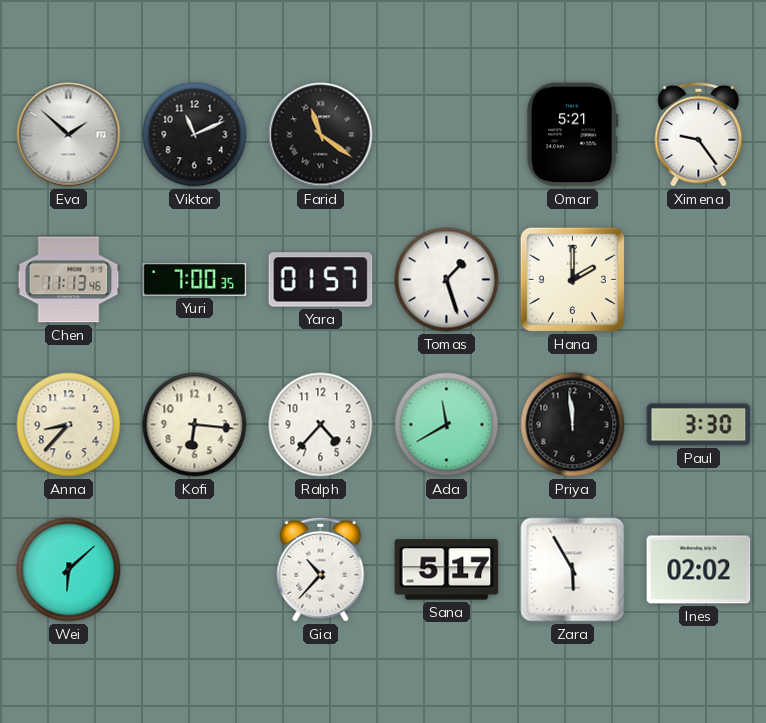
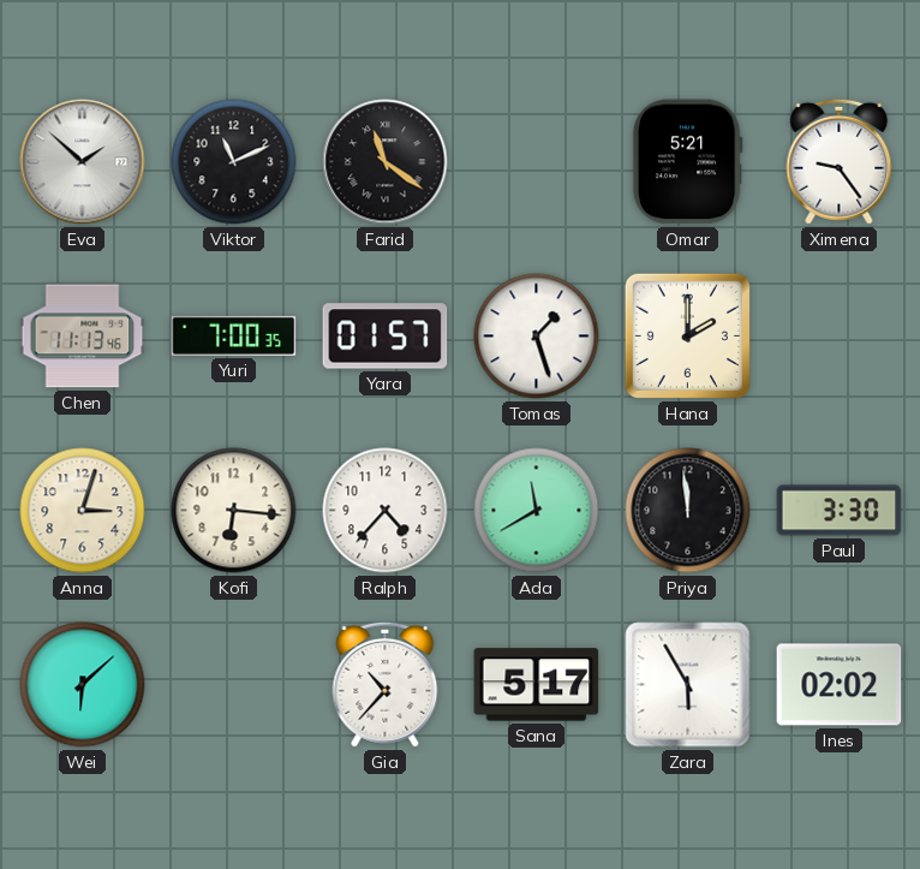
Anna: 8:37 -> 3:03 (83, 511)
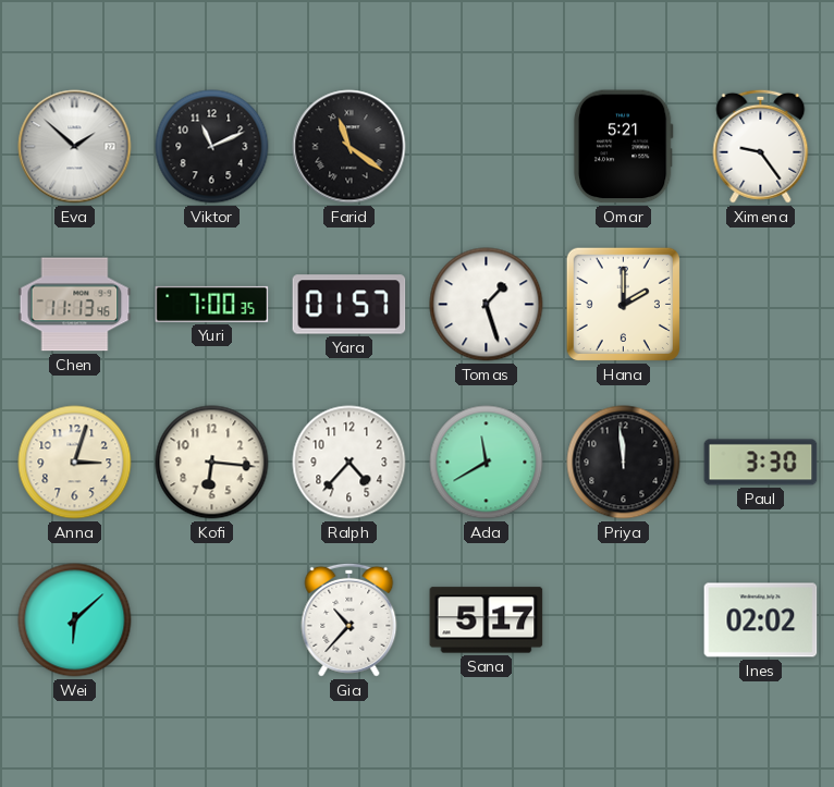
Zara: 5:55 -> none (688, 685)
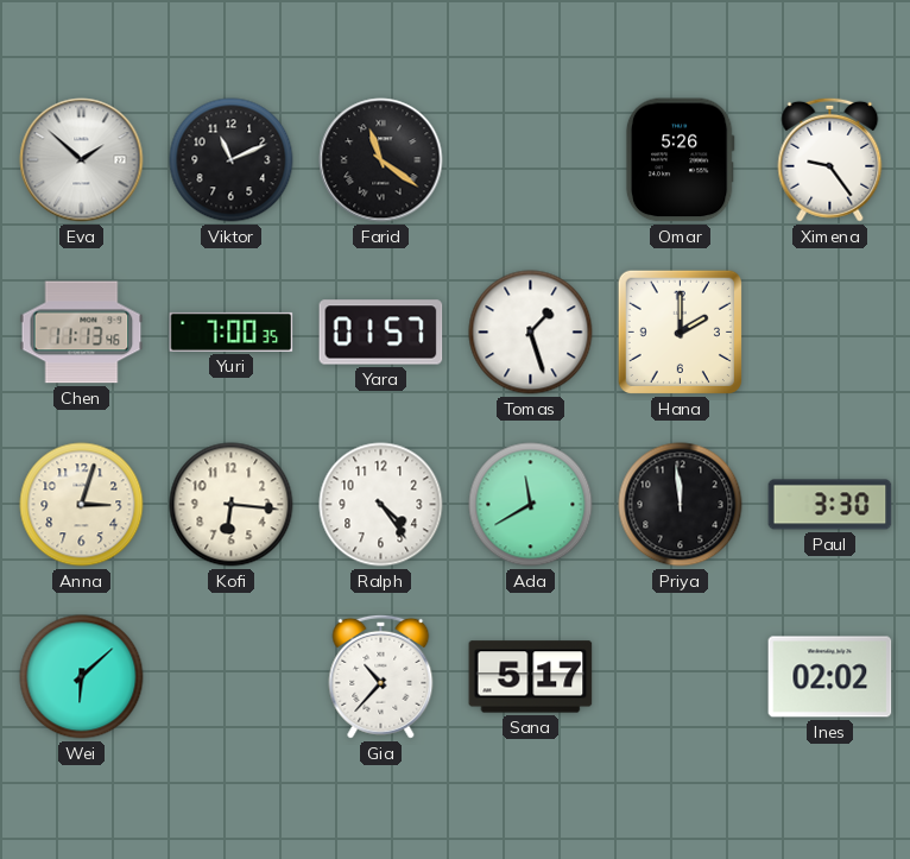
Omar: 5:21 -> 5:26 (680, 160)
Ralph: 4:37 -> 4:24 (381, 505)
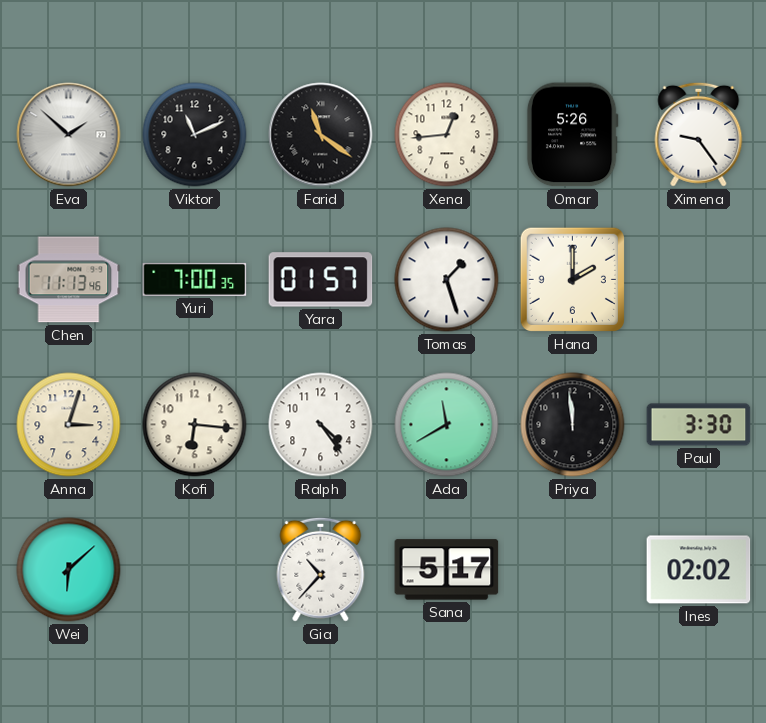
Xena: none -> 12:44 (447, 135)
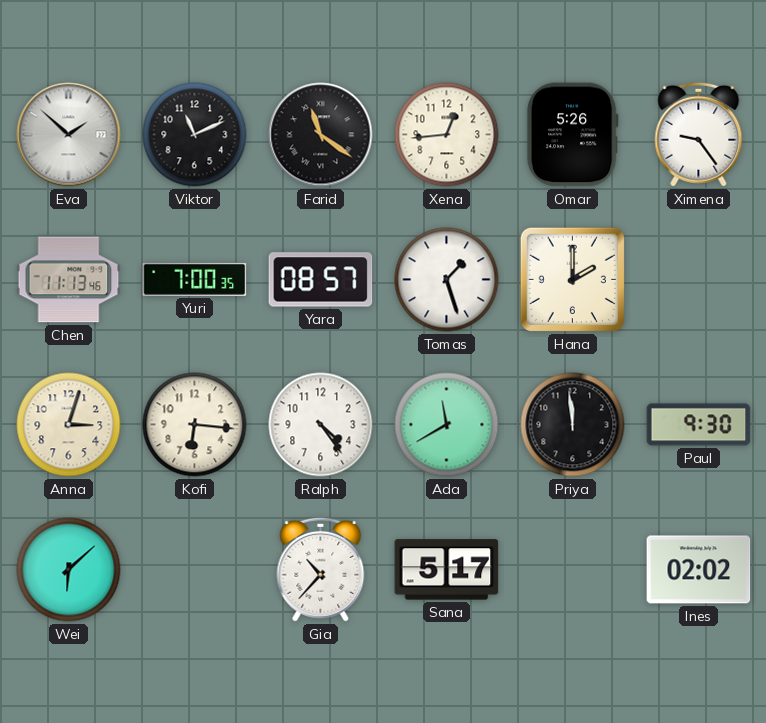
Yara: 01:57 -> 08:57 (321, 280)
Paul: 3:30 -> 9:30 (699, 425)
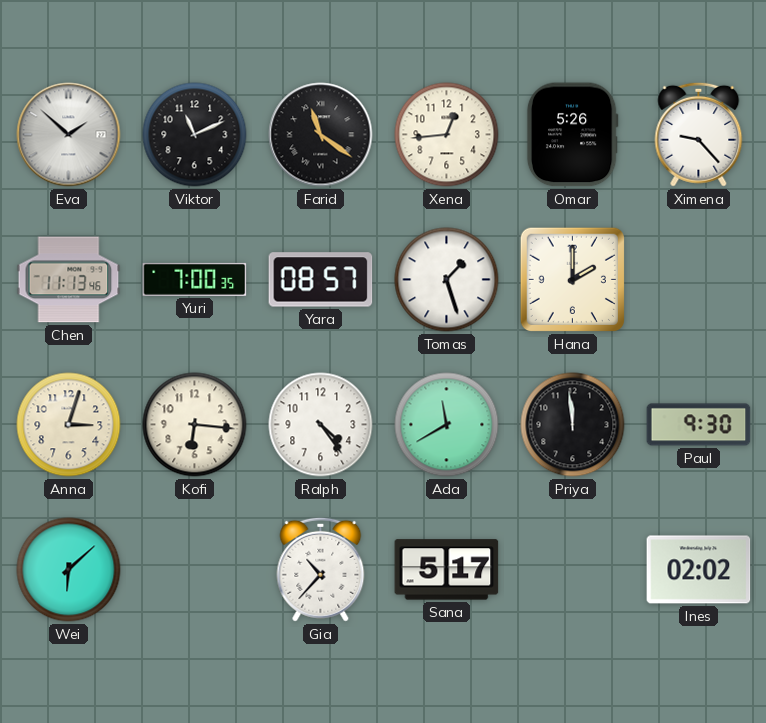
Ximena: 9:24 -> 9:23 (699, 134)
